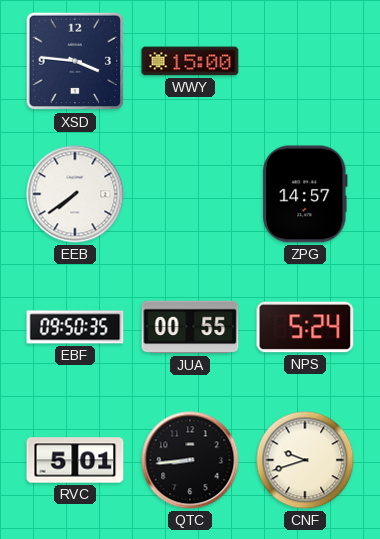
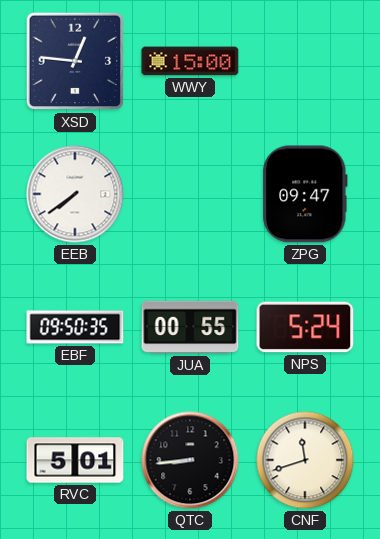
XSD: 3:46 -> 12:46 (75, 61)
ZPG: 14:57 -> 09:47 (305, 194)
CNF: 9:42 -> 11:42 (305, 460)
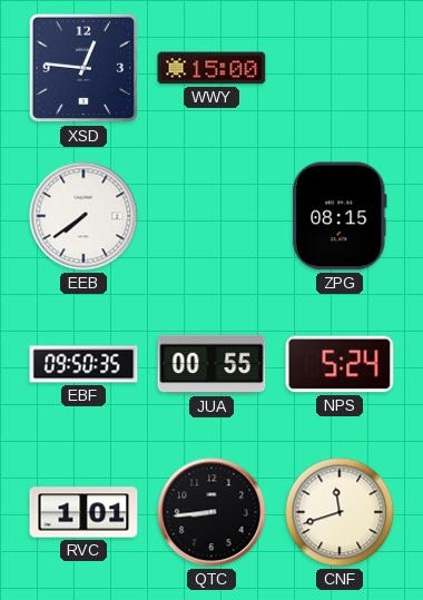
ZPG: 09:47 -> 08:15 (340, 216)
RVC: 5:01 -> 1:01 (83, 512)
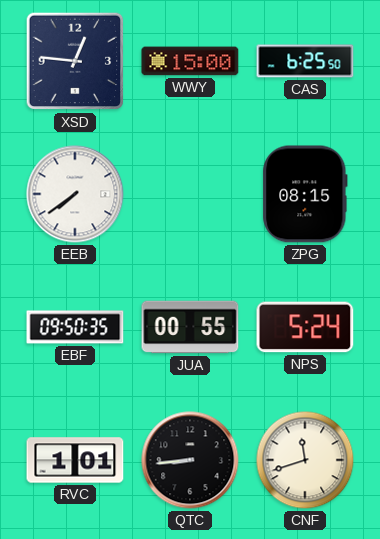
CAS: none -> 6:25 (305, 61)
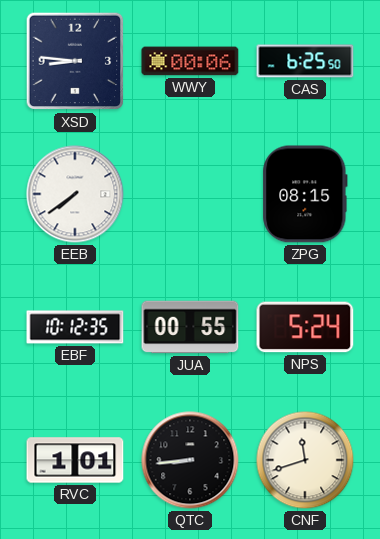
XSD: 12:46 -> 8:46 (75, 61)
WWY: 15:00 -> 00:06 (190, 61)
EBF: 09:50 -> 10:12 (75, 327)
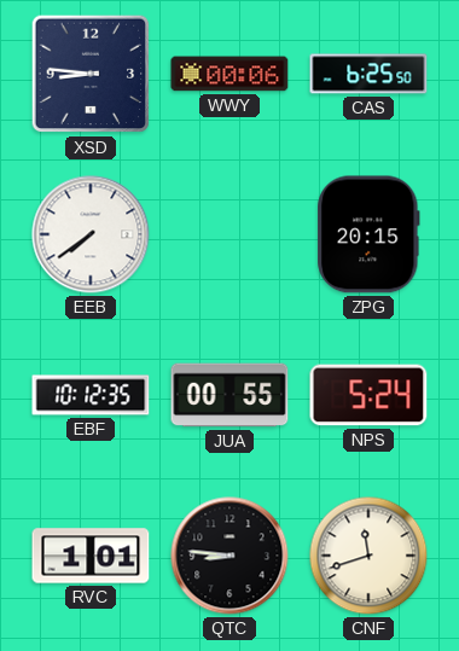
ZPG: 08:15 -> 20:15 (368, 234)
QTC: 8:44 -> 8:46 (230, 556)
